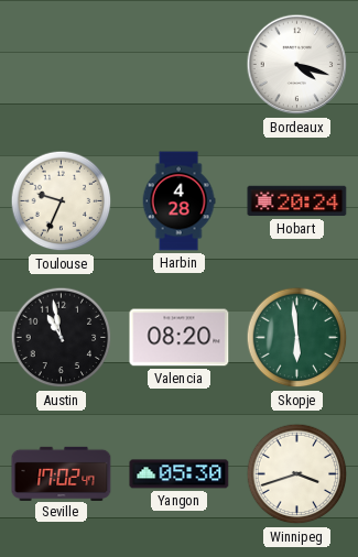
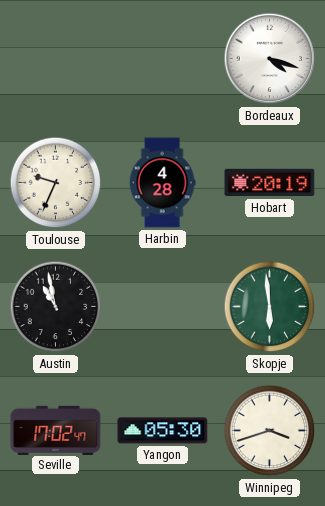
Hobart: 20:24 -> 20:19 (270, 183)
Valencia: 08:20 -> none (180, 338)
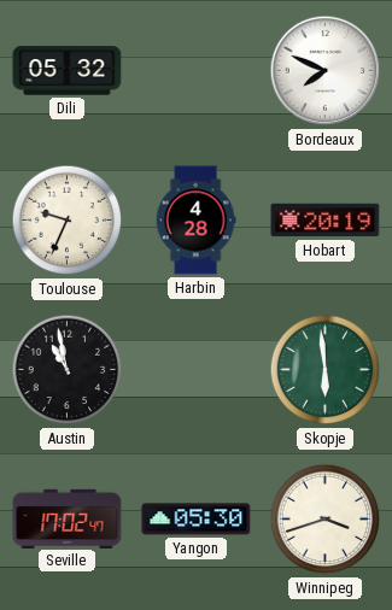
Dili: none -> 05:32 (68, 71)
Bordeaux: 4:18 -> 7:49 (326, 71)
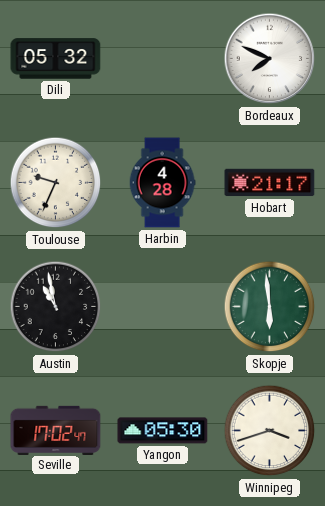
Hobart: 20:19 -> 21:17 (270, 183)
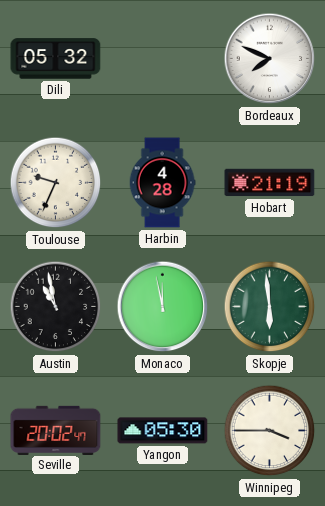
Hobart: 21:17 -> 21:19 (270, 183)
Monaco: none -> 11:58 (163, 307)
Seville: 17:02 -> 20:02 (56, 430)
Winnipeg: 3:42 -> 3:45 (270, 431)
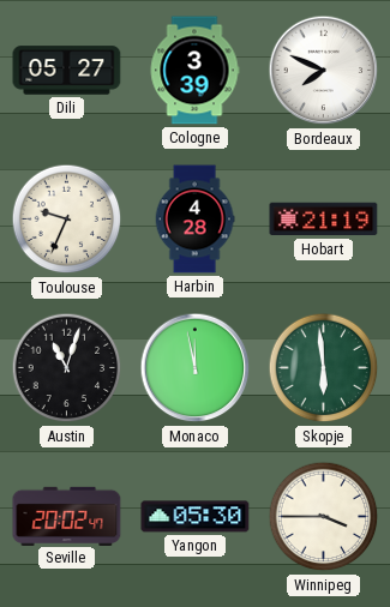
Dili: 05:32 -> 05:27 (67, 71)
Cologne: none -> 3:39 (194, 71)
Austin: 10:58 -> 11:03 (67, 368)
